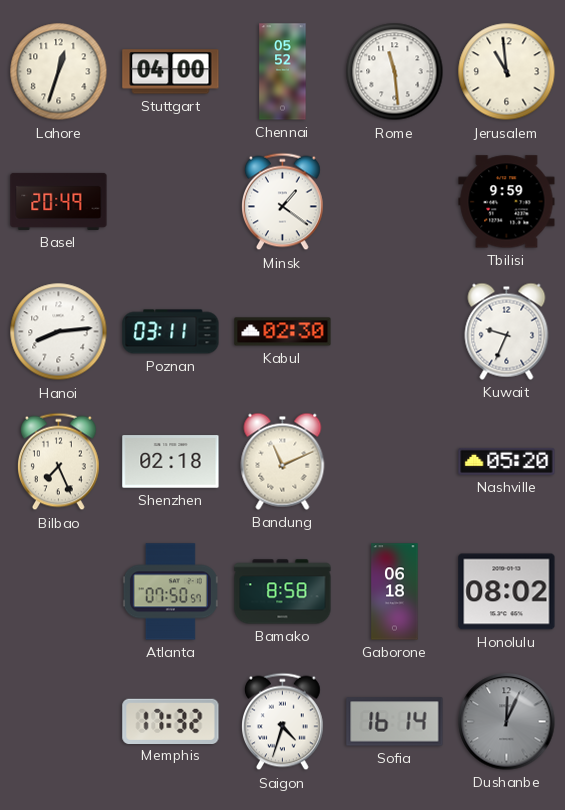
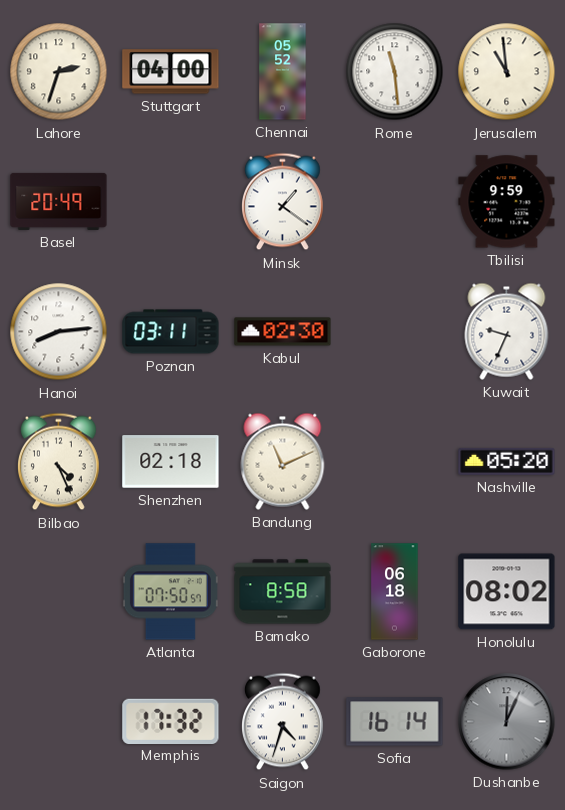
Lahore: 12:33 -> 2:33 (59, 72)
Bilbao: 7:26 -> 4:26 (59, 462)
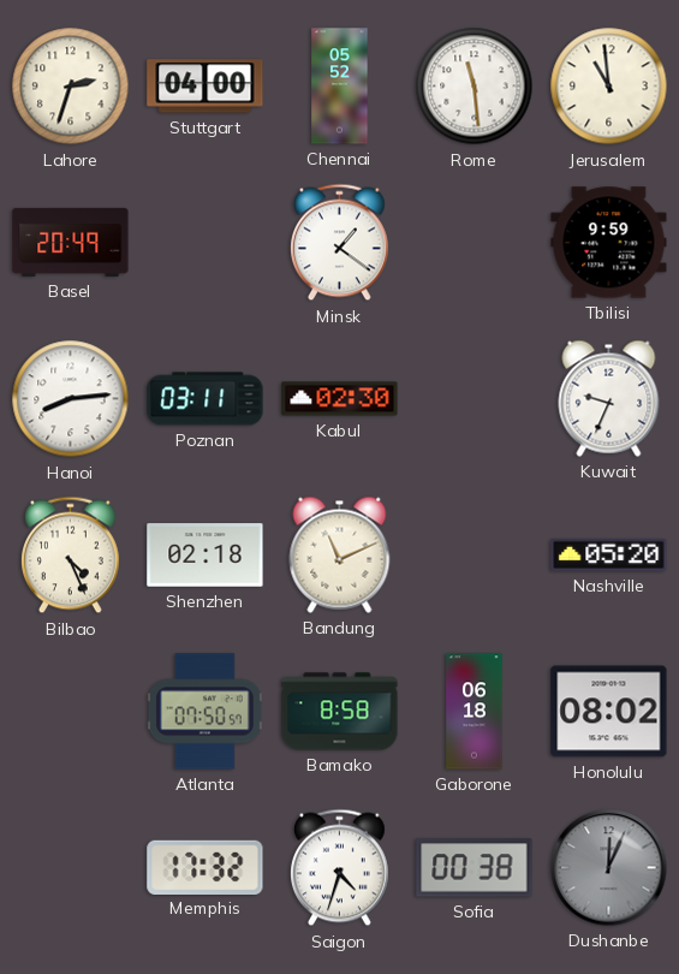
Sofia: 16:14 -> 00:38 (475, 868)
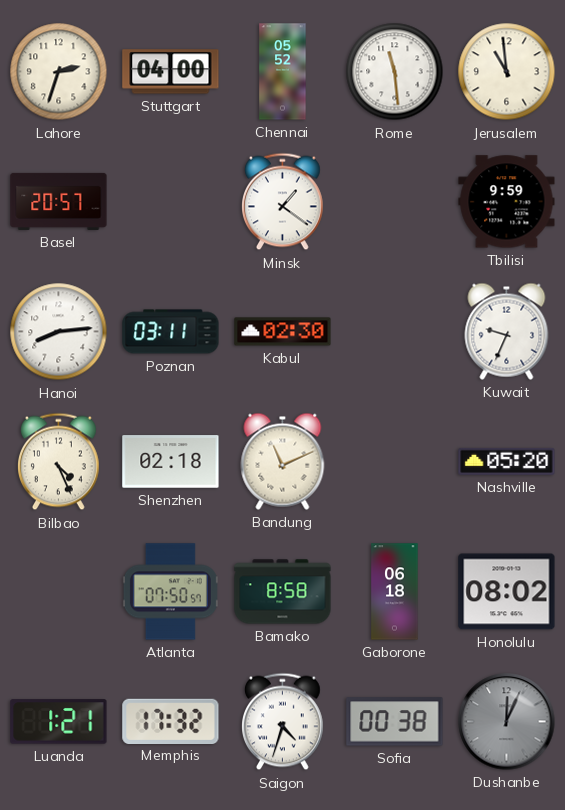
Basel: 20:49 -> 20:57 (59, 201)
Luanda: none -> 1:21 (59, 722)
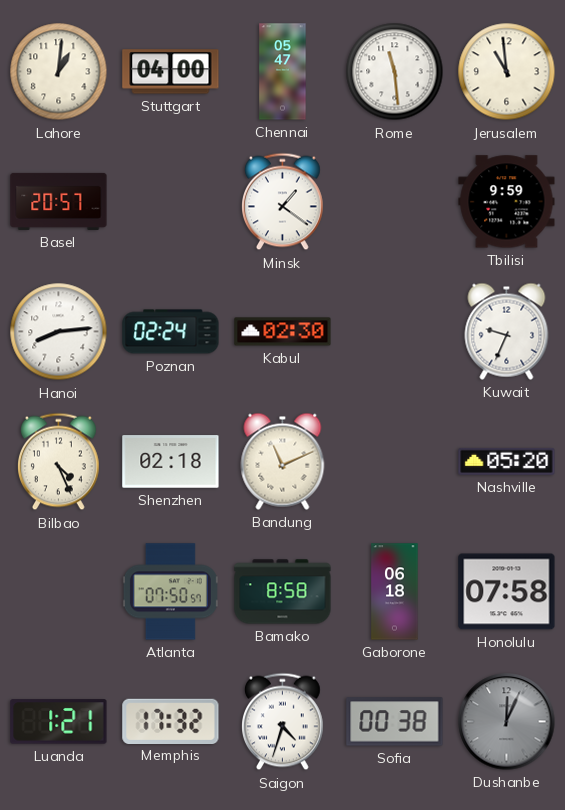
Lahore: 2:33 -> 1:01 (59, 72)
Chennai: 05:52 -> 05:47 (283, 72)
Poznan: 03:11 -> 02:24 (171, 332)
Honolulu: 08:02 -> 07:58 (507, 592)
